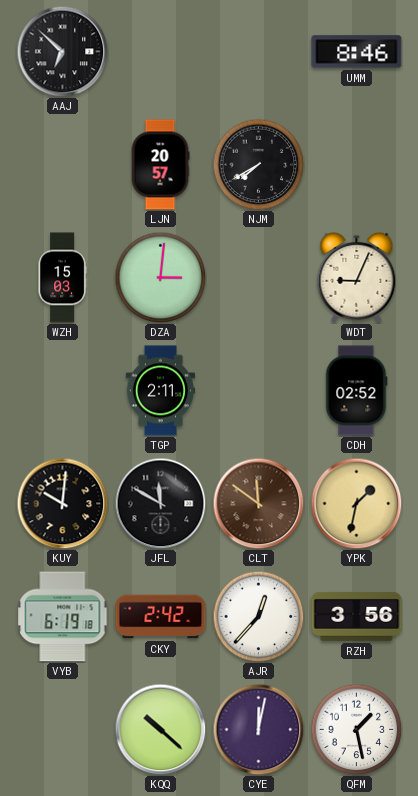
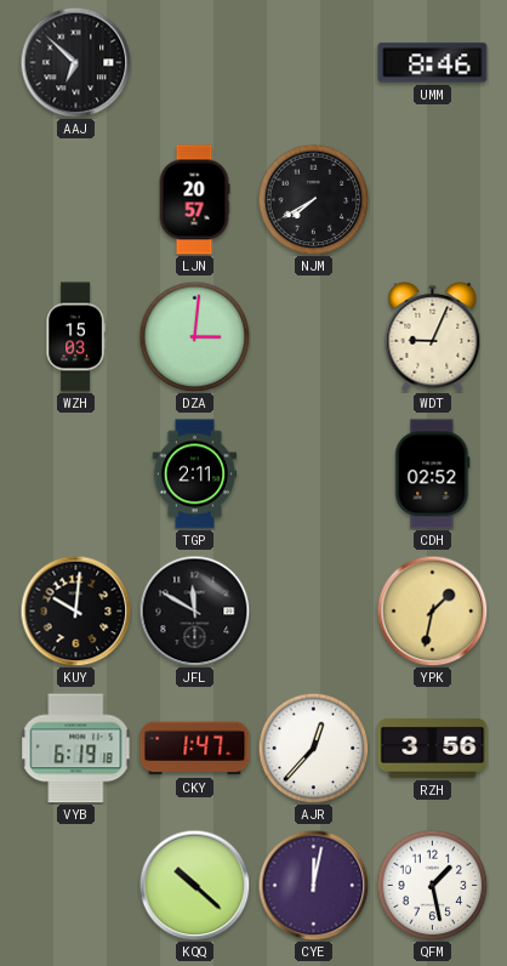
CLT: 11:51 -> none (258, 503)
CKY: 2:42 -> 1:47 (195, 749)
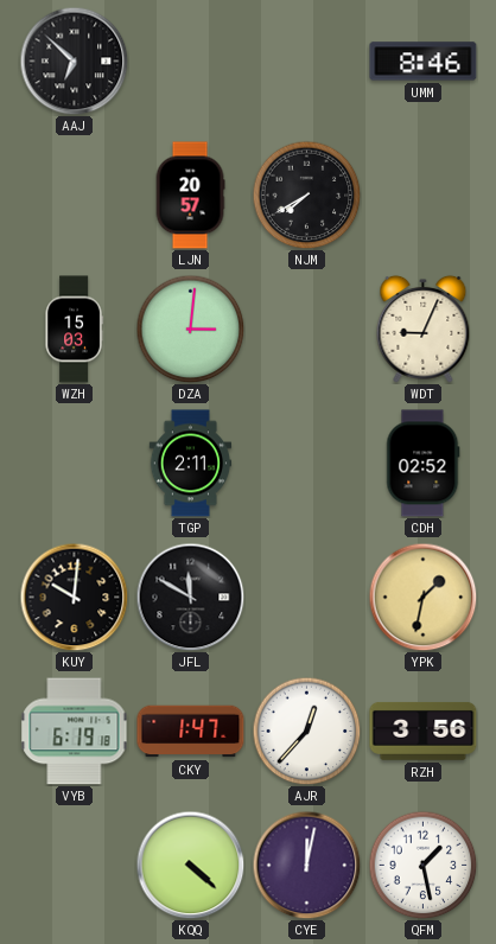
KQQ: 10:22 -> 4:22 (190, 865)
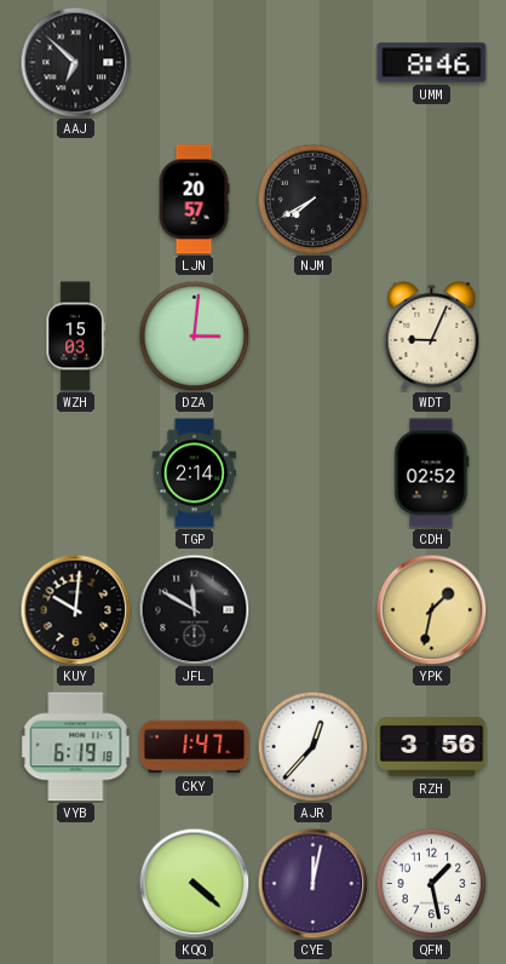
TGP: 2:11 -> 2:14 (195, 474)
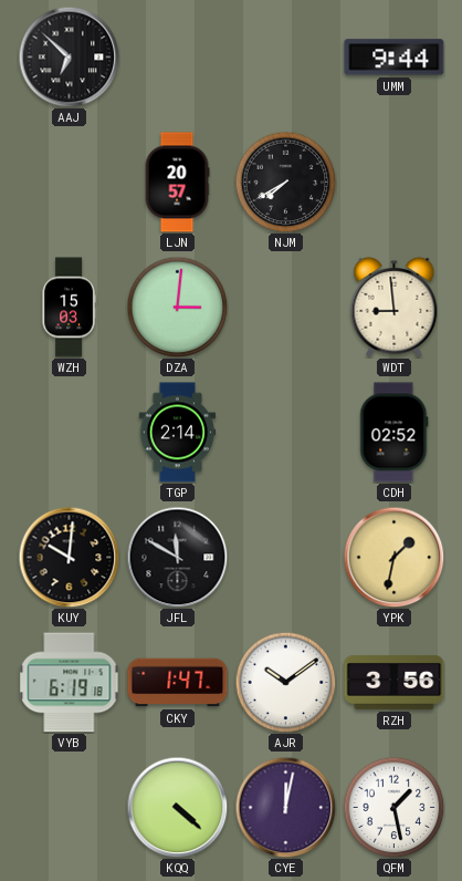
UMM: 8:46 -> 9:44 (395, 58)
WDT: 9:04 -> 8:59 (395, 307)
AJR: 12:37 -> 10:09 (285, 682)
